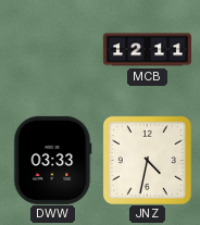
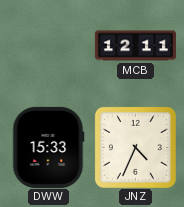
DWW: 03:33 -> 15:33 (49, 147)
JNZ: 4:32 -> 4:34 (135, 147)
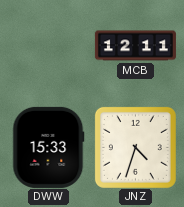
JNZ: 4:34 -> 4:33 (135, 147)
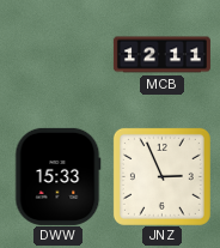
JNZ: 4:33 -> 2:56 (161, 176)
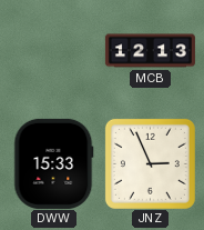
MCB: 12:11 -> 12:13 (150, 51)
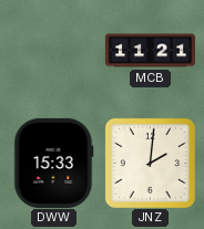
MCB: 12:13 -> 11:21 (150, 51)
JNZ: 2:56 -> 2:01 (150, 163)
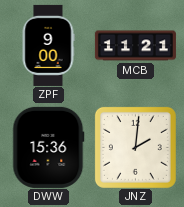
ZPF: none -> 9:00 (48, 45)
DWW: 15:33 -> 15:36 (49, 147)
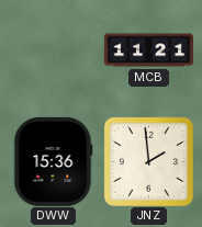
ZPF: 9:00 -> none (48, 45)
JNZ: 2:01 -> 1:59 (148, 161)
